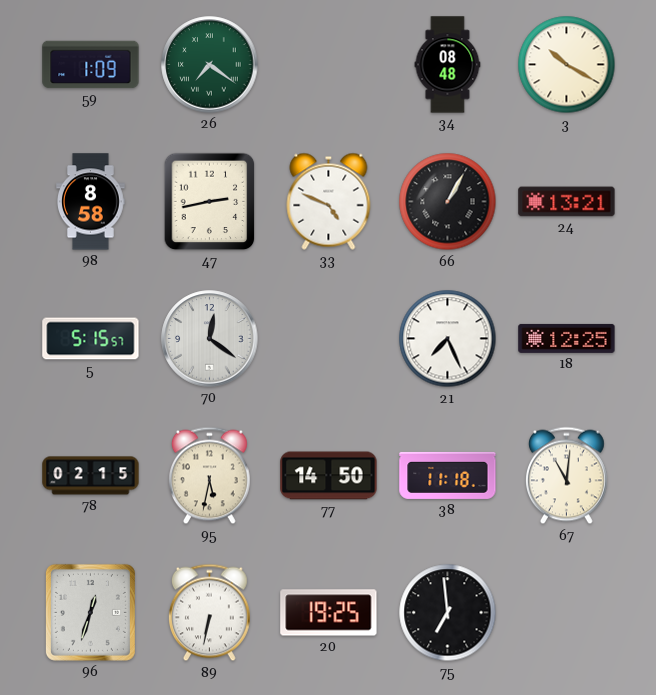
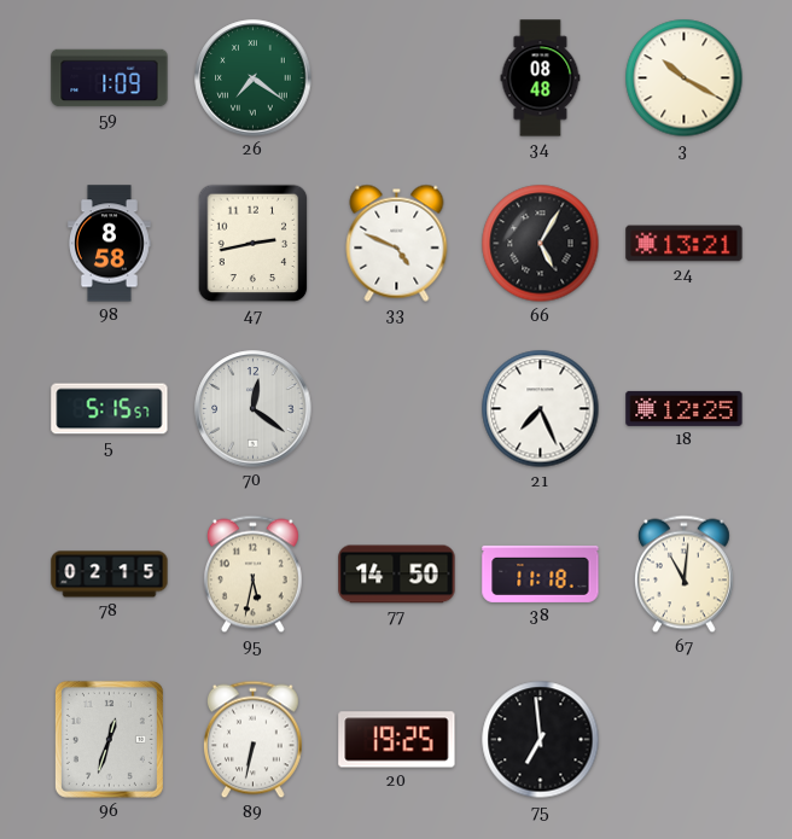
66: 1:05 -> 5:05 (541, 244)
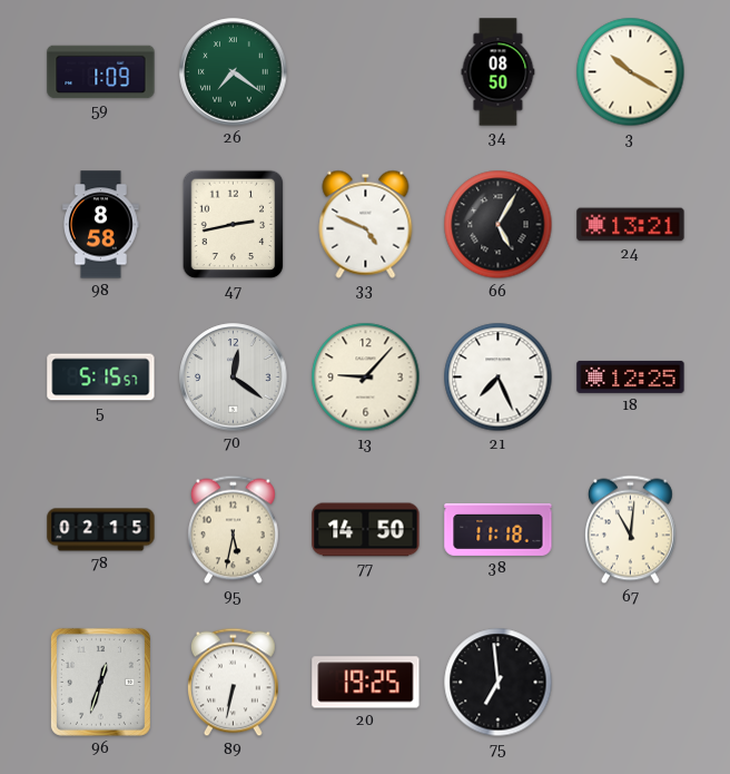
34: 08:48 -> 08:50 (499, 72)
13: none -> 9:07 (366, 378)
